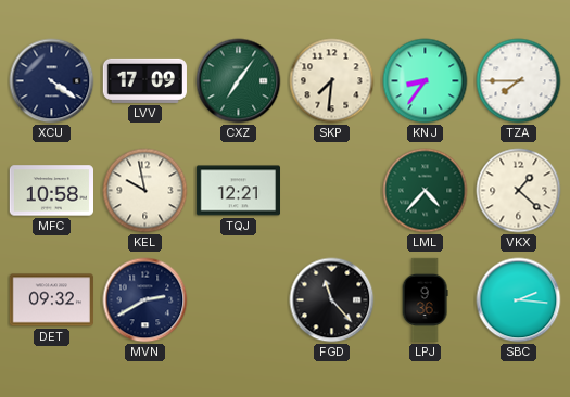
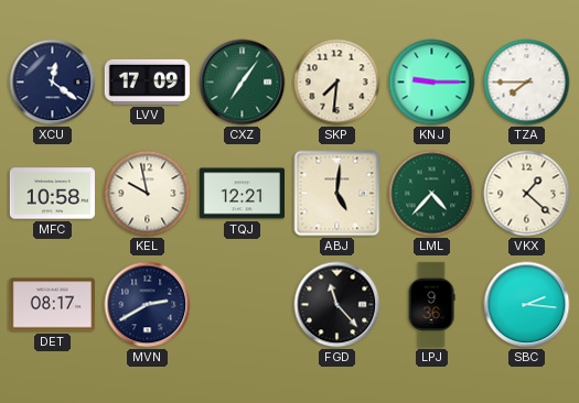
XCU: 4:21 -> 12:21 (53, 83)
KNJ: 8:36 -> 9:15 (432, 83)
ABJ: none -> 5:01 (337, 194)
DET: 09:32 -> 08:17 (52, 305)
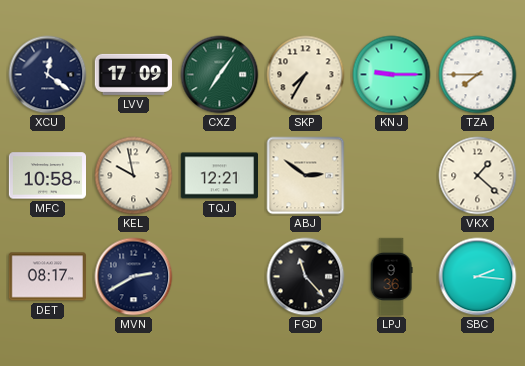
SKP: 7:31 -> 7:35 (306, 75)
ABJ: 5:01 -> 2:51 (306, 176)
LML: 4:37 -> none (432, 194)
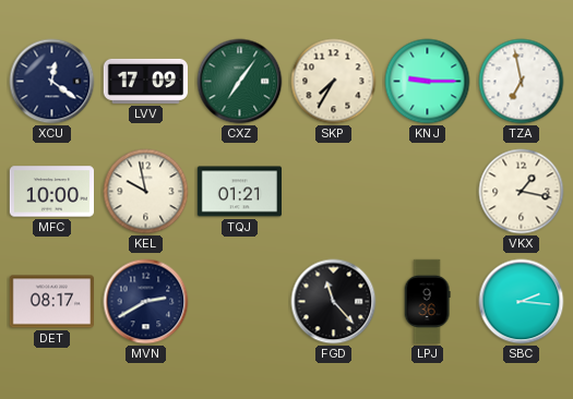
TZA: 7:45 -> 6:58 (522, 82)
MFC: 10:58 -> 10:00 (51, 192)
TQJ: 12:21 -> 01:21 (239, 192)
ABJ: 2:51 -> none (306, 176)
VKX: 1:22 -> 1:17 (522, 192)
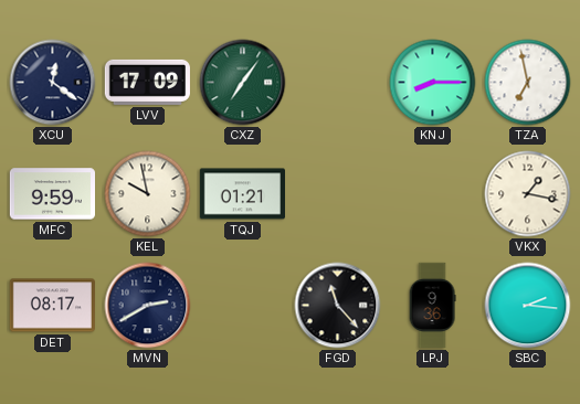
SKP: 7:35 -> none (334, 82)
KNJ: 9:15 -> 8:15 (433, 83)
MFC: 10:00 -> 9:59 (52, 194)
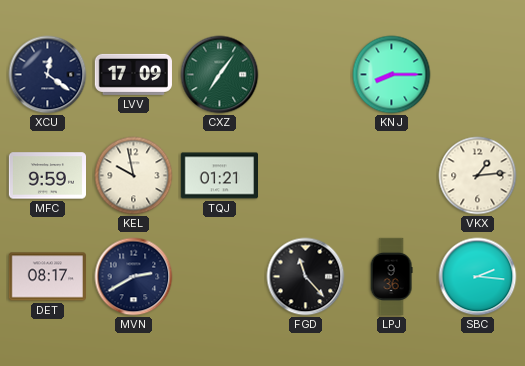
TZA: 6:58 -> none (528, 83)
VKX: 1:17 -> 1:14 (478, 176)
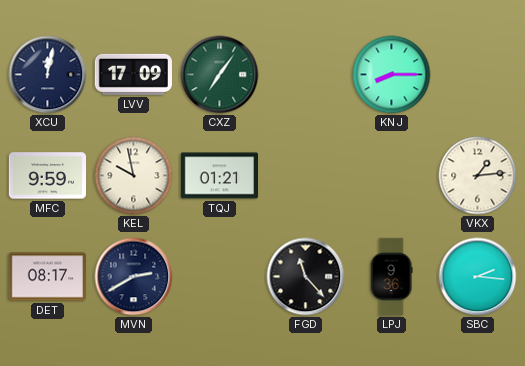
XCU: 12:21 -> 12:02 (48, 75)
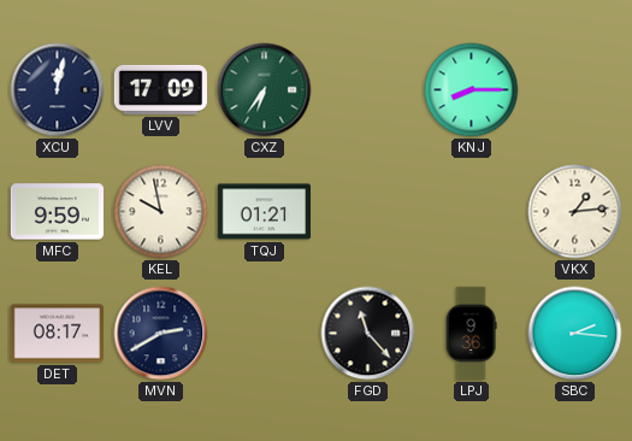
CXZ: 7:06 -> 6:36 (265, 90)
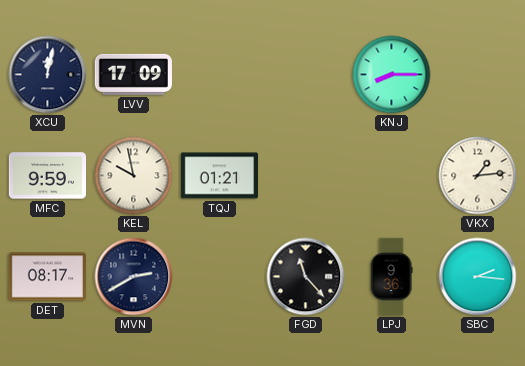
CXZ: 6:36 -> none (265, 90)
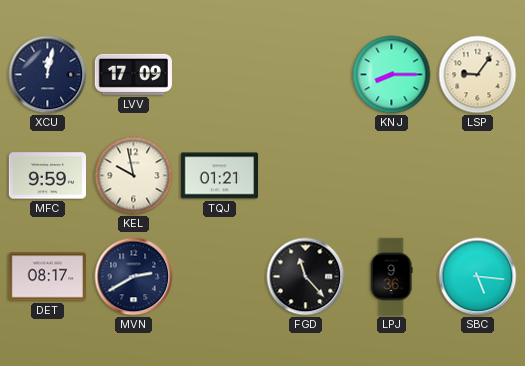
LSP: none -> 9:06 (478, 75)
VKX: 1:14 -> none (478, 176)
SBC: 2:16 -> 5:16 (478, 277)
